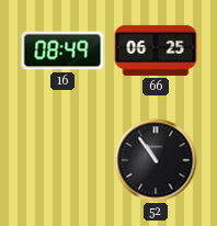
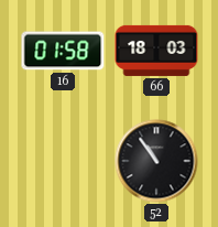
16: 08:49 -> 01:58 (63, 51)
66: 06:25 -> 18:03 (156, 51)
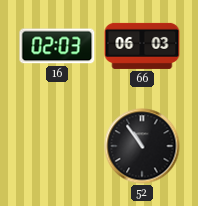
16: 01:58 -> 02:03 (57, 46)
66: 18:03 -> 06:03 (142, 46)
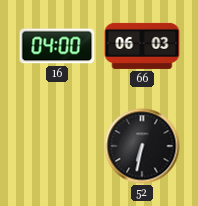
16: 02:03 -> 04:00 (57, 46)
52: 10:54 -> 6:32 (142, 146)
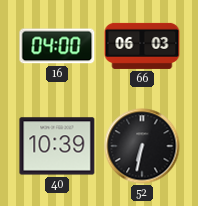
40: none -> 10:39 (57, 146)
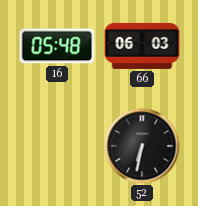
16: 04:00 -> 05:48 (57, 46)
40: 10:39 -> none (57, 146)
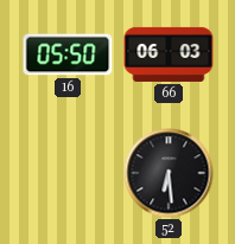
16: 05:48 -> 05:50 (68, 54)
52: 6:32 -> 6:29 (169, 173)
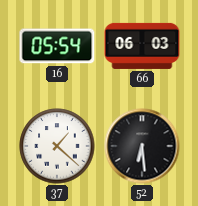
16: 05:50 -> 05:54 (57, 46)
37: none -> 1:22 (57, 146)
